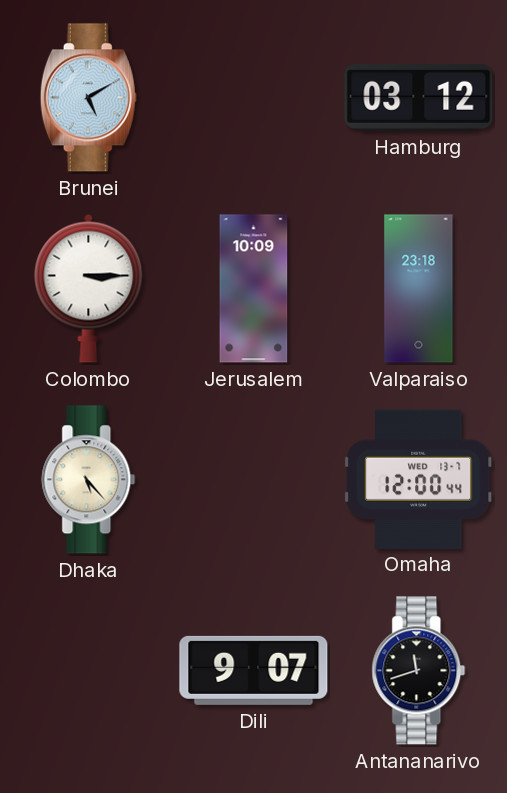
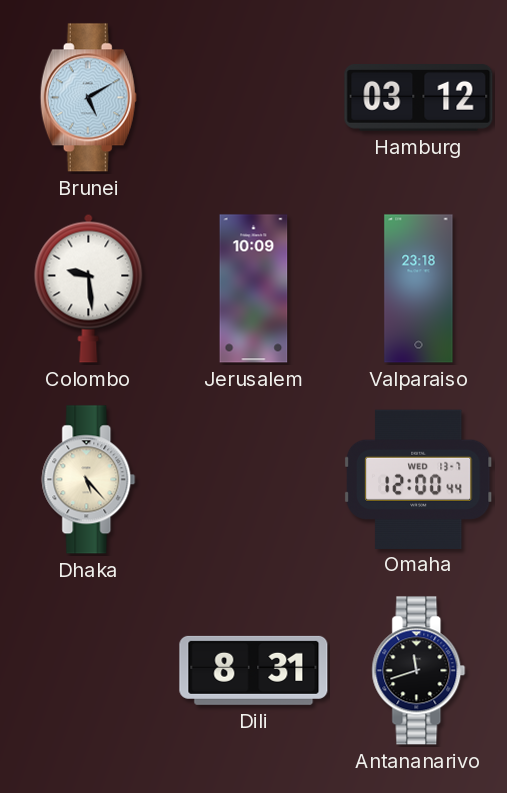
Colombo: 3:15 -> 9:29 (89, 288)
Dili: 9:07 -> 8:31 (254, 670)
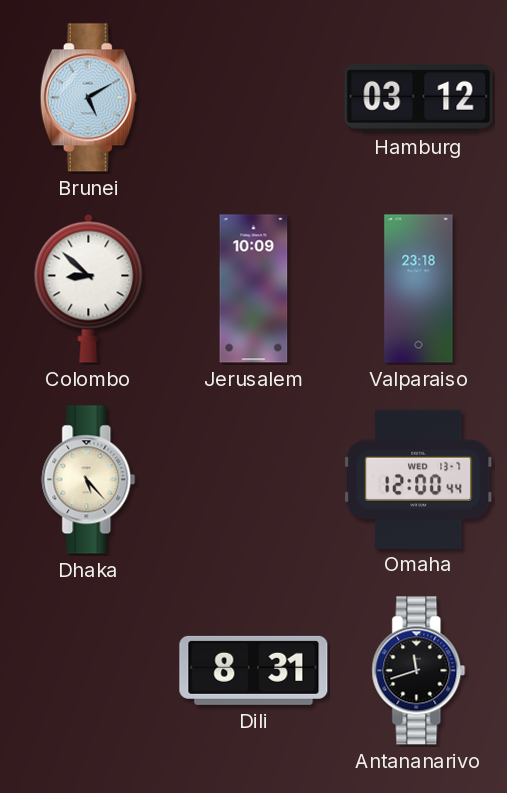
Colombo: 9:29 -> 8:52 (89, 288)
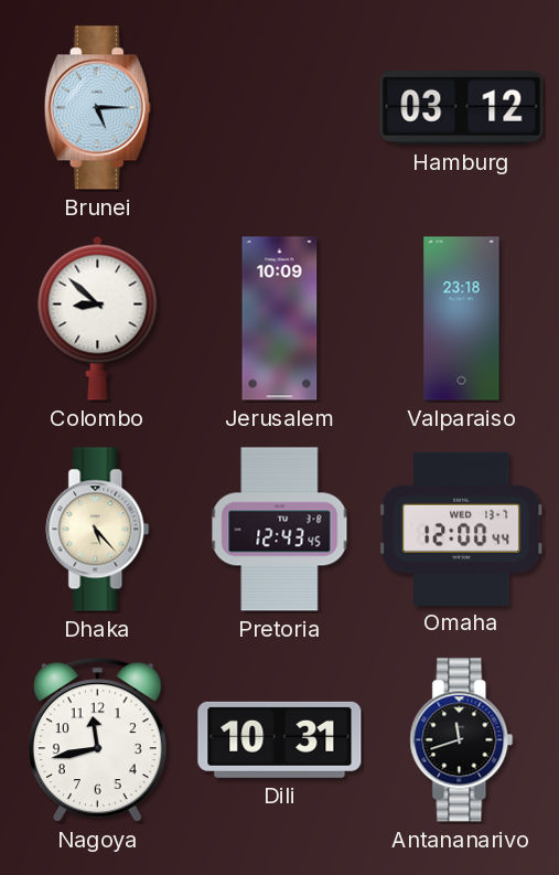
Brunei: 5:10 -> 5:15 (97, 108)
Pretoria: none -> 12:43 (280, 530)
Nagoya: none -> 11:43 (97, 739)
Dili: 8:31 -> 10:31 (280, 739)
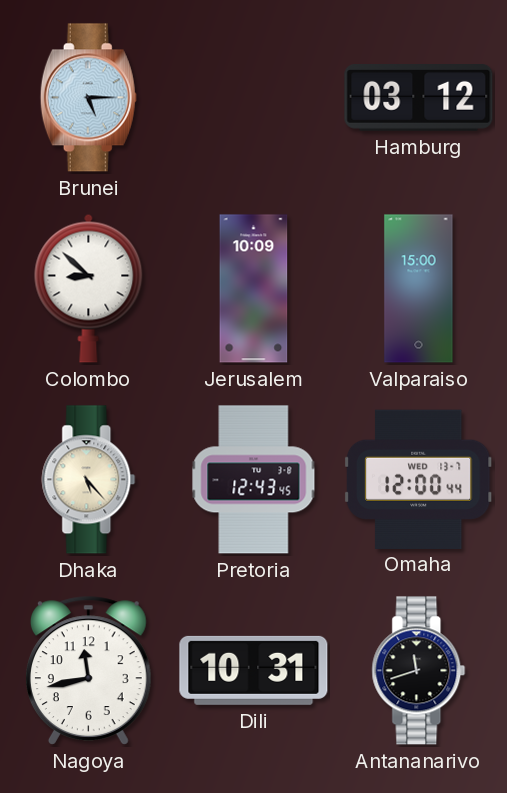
Valparaiso: 23:18 -> 15:00 (419, 289)
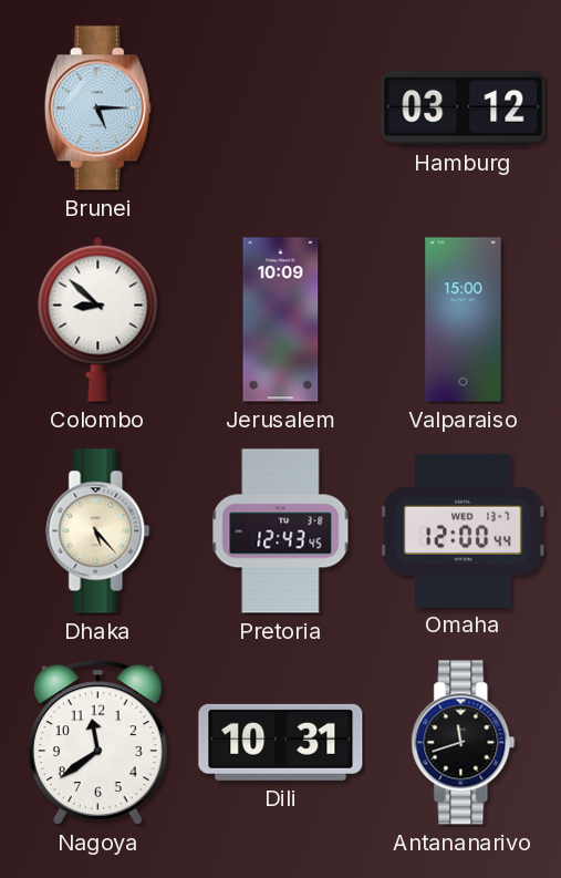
Nagoya: 11:43 -> 11:39 (97, 742)
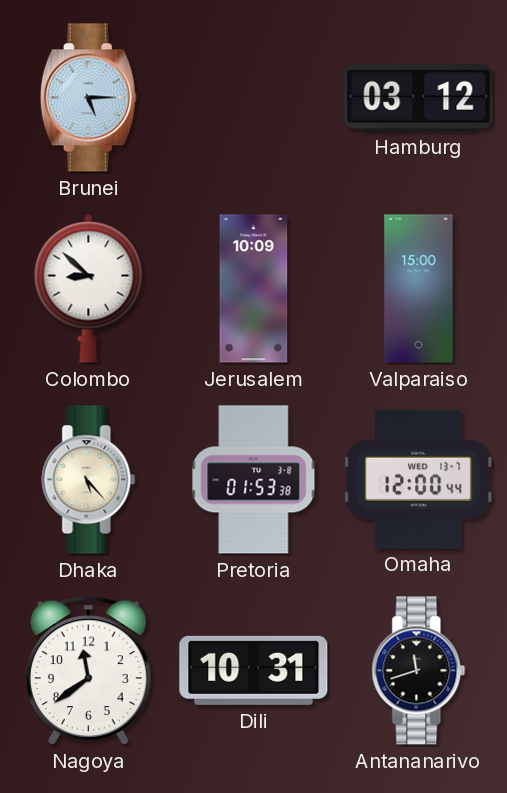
Pretoria: 12:43 -> 01:53 (254, 480)
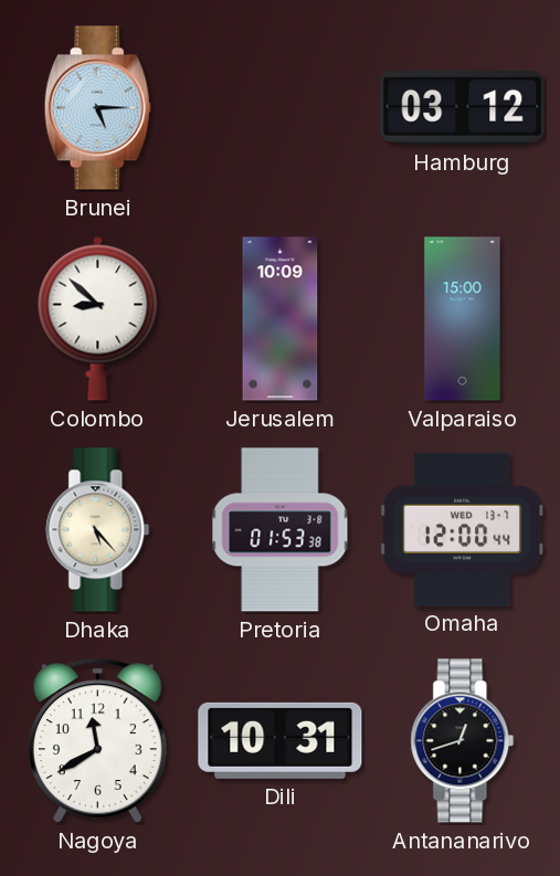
Nagoya: 11:39 -> 11:40 (97, 740)
Antananarivo: 11:42 -> 12:42 (463, 741)
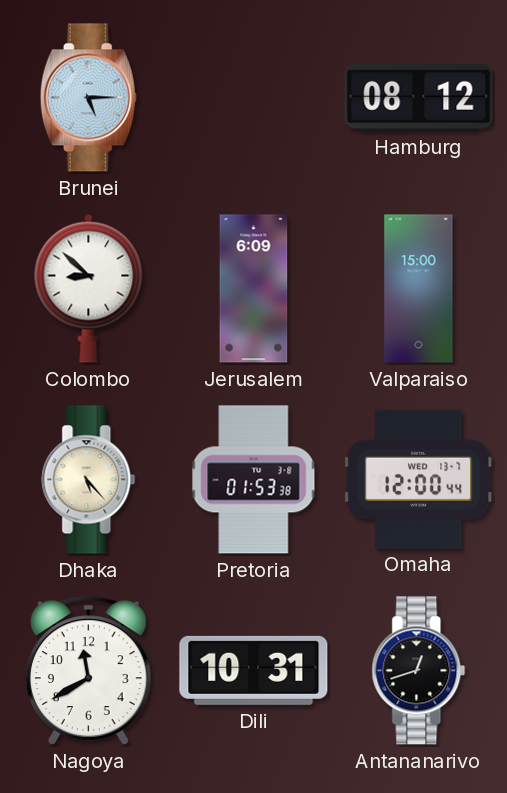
Hamburg: 03:12 -> 08:12 (419, 98)
Jerusalem: 10:09 -> 6:09 (254, 289)
